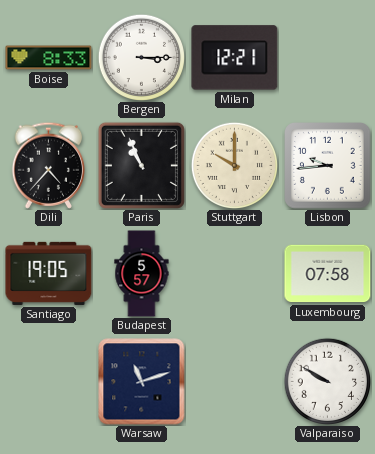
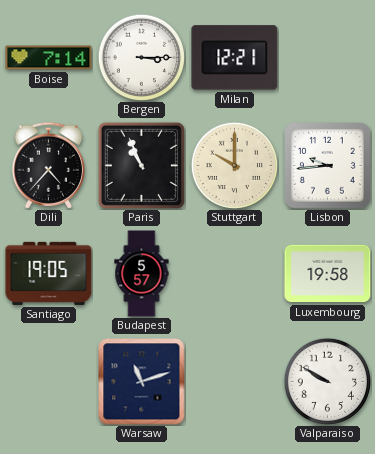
Boise: 8:33 -> 7:14 (49, 58)
Luxembourg: 07:58 -> 19:58 (328, 274)
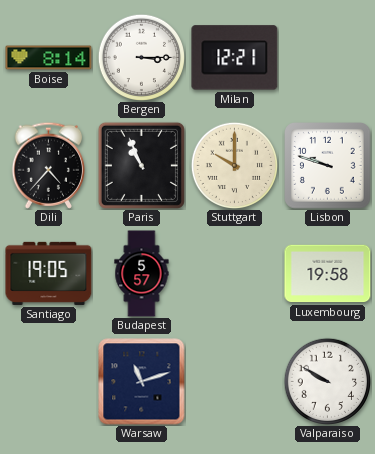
Boise: 7:14 -> 8:14 (49, 58)
Lisbon: 9:44 -> 9:48 (328, 166)
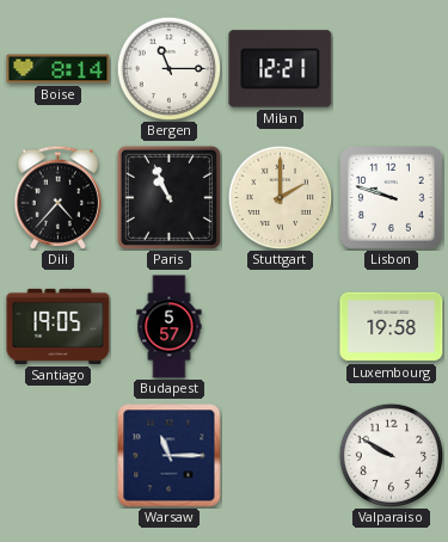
Bergen: 3:15 -> 11:15 (168, 68)
Stuttgart: 10:00 -> 2:00 (280, 197)
Warsaw: 11:12 -> 11:15 (170, 456)
